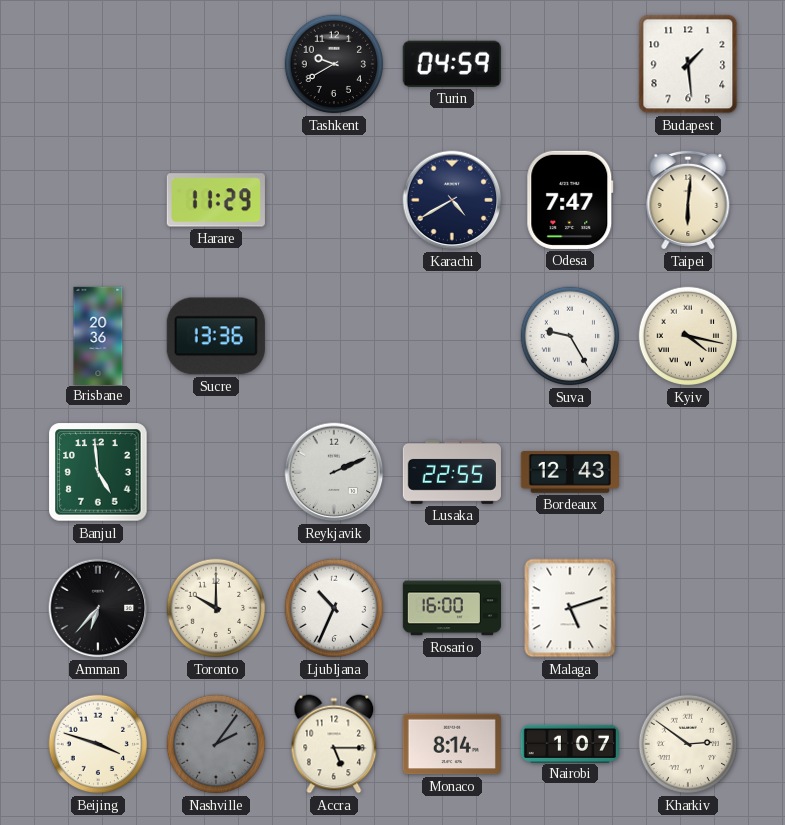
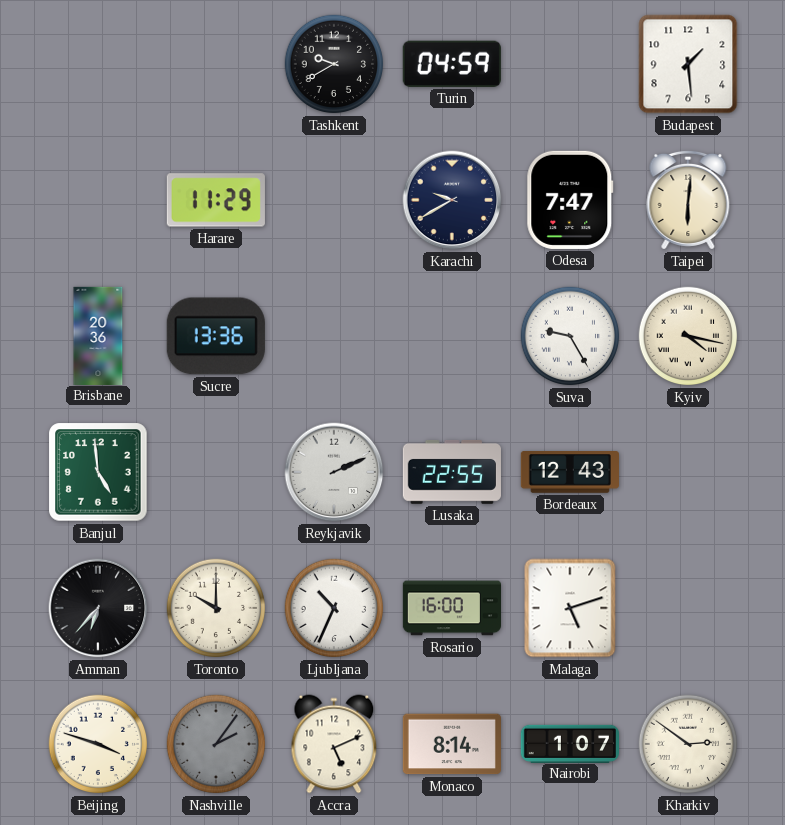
Karachi: 4:40 -> 9:40 (452, 200)
Accra: 5:15 -> 5:11 (334, 744)
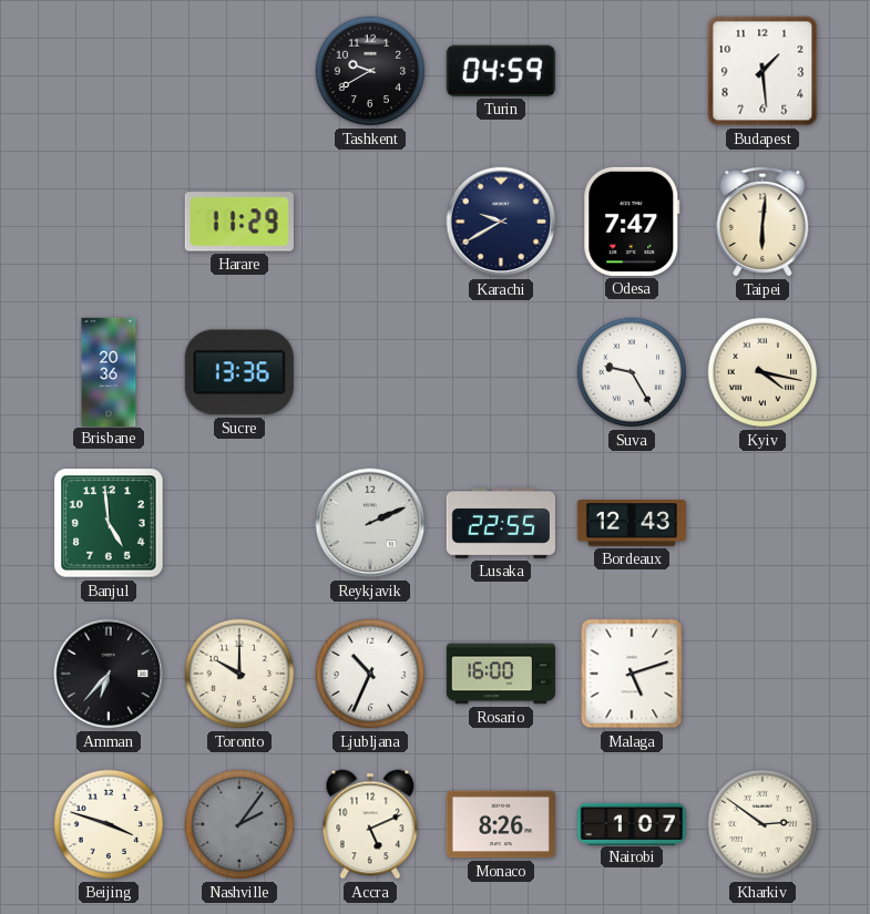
Monaco: 8:14 -> 8:26 (501, 824)
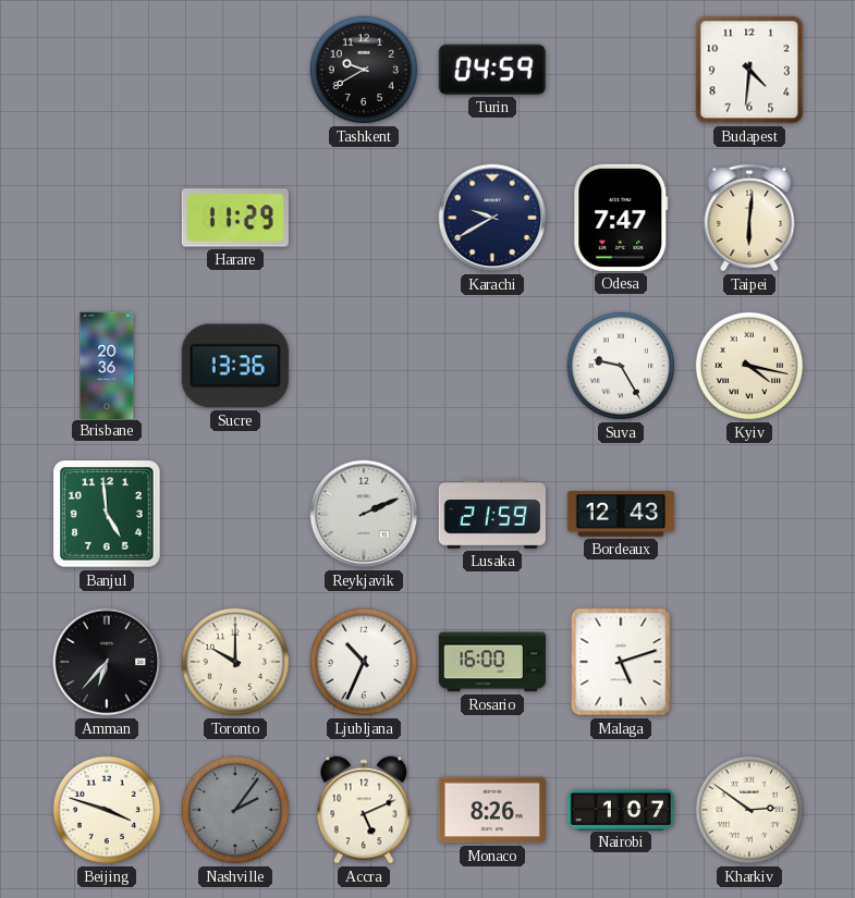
Budapest: 1:29 -> 4:31 (749, 70)
Lusaka: 22:55 -> 21:59 (492, 514)
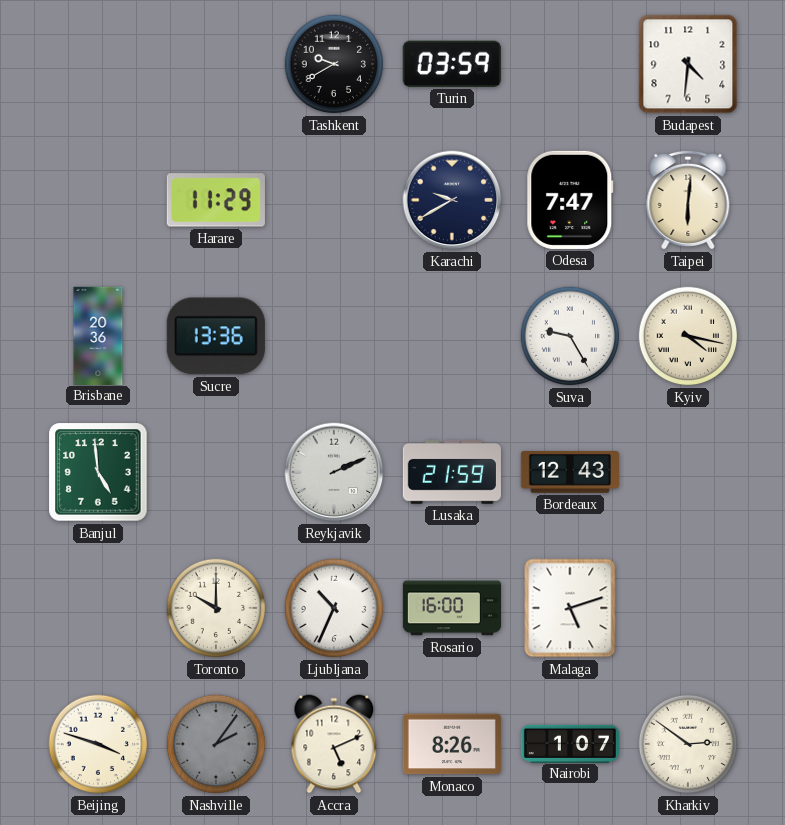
Turin: 04:59 -> 03:59 (452, 64)
Amman: 6:37 -> none (107, 662)
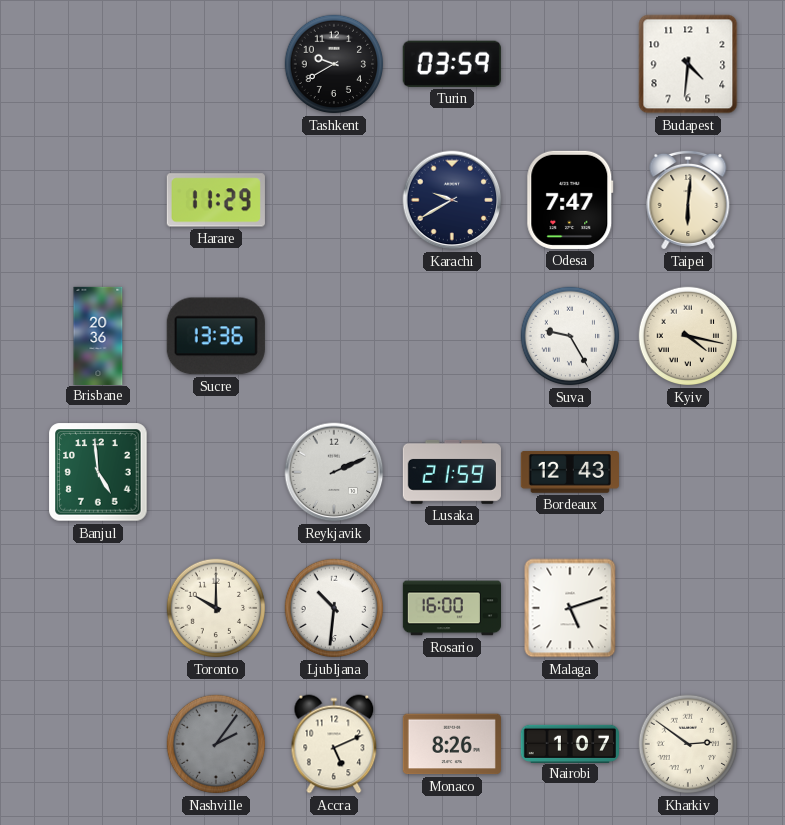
Ljubljana: 10:34 -> 10:31 (334, 608)
Beijing: 3:48 -> none (98, 744)
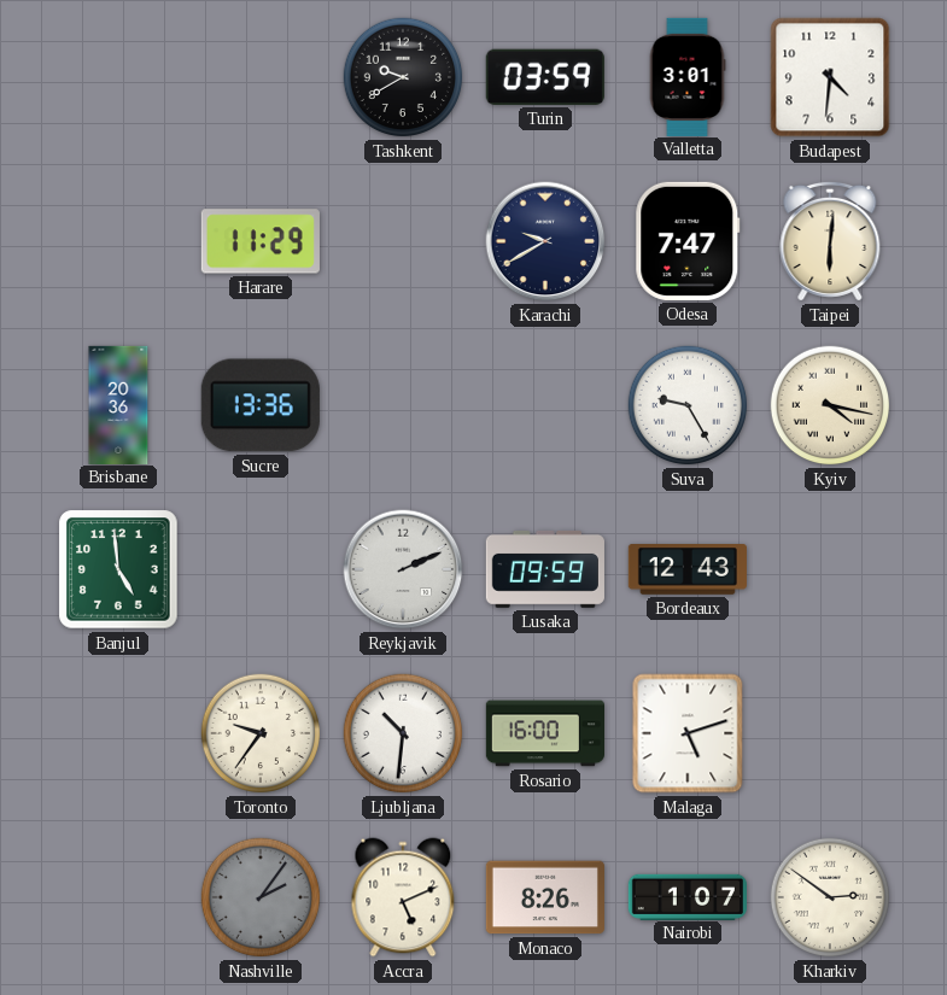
Valletta: none -> 3:01 (688, 76)
Lusaka: 21:59 -> 09:59 (545, 569)
Toronto: 10:00 -> 9:36 (261, 733)
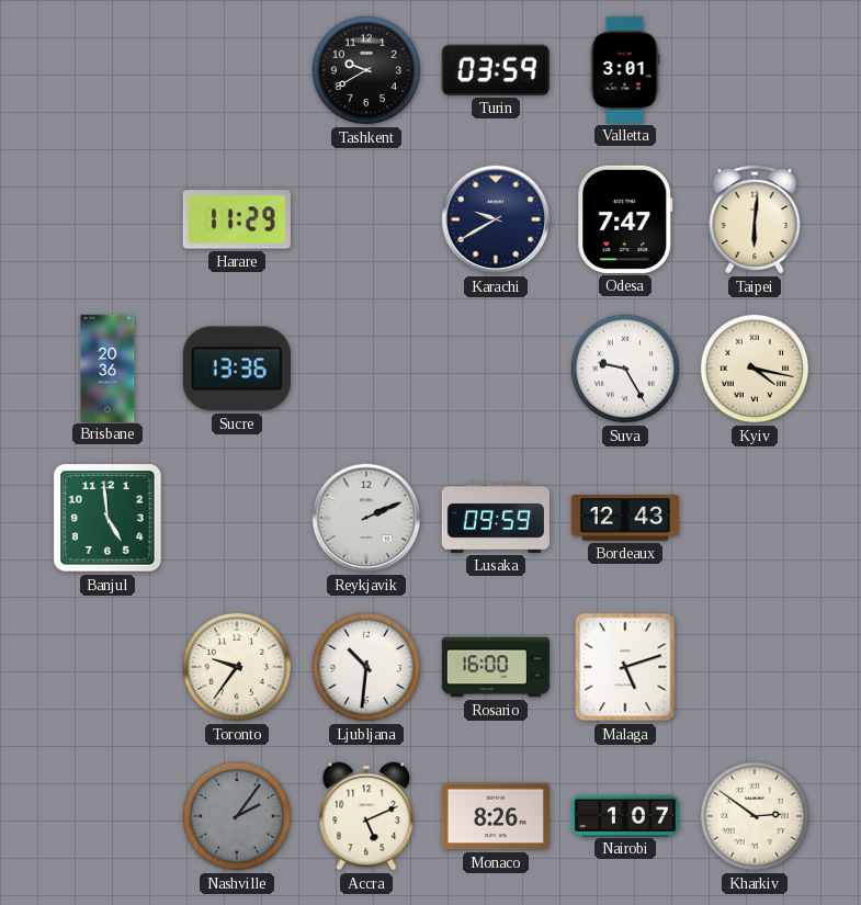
Budapest: 4:31 -> none (830, 77)
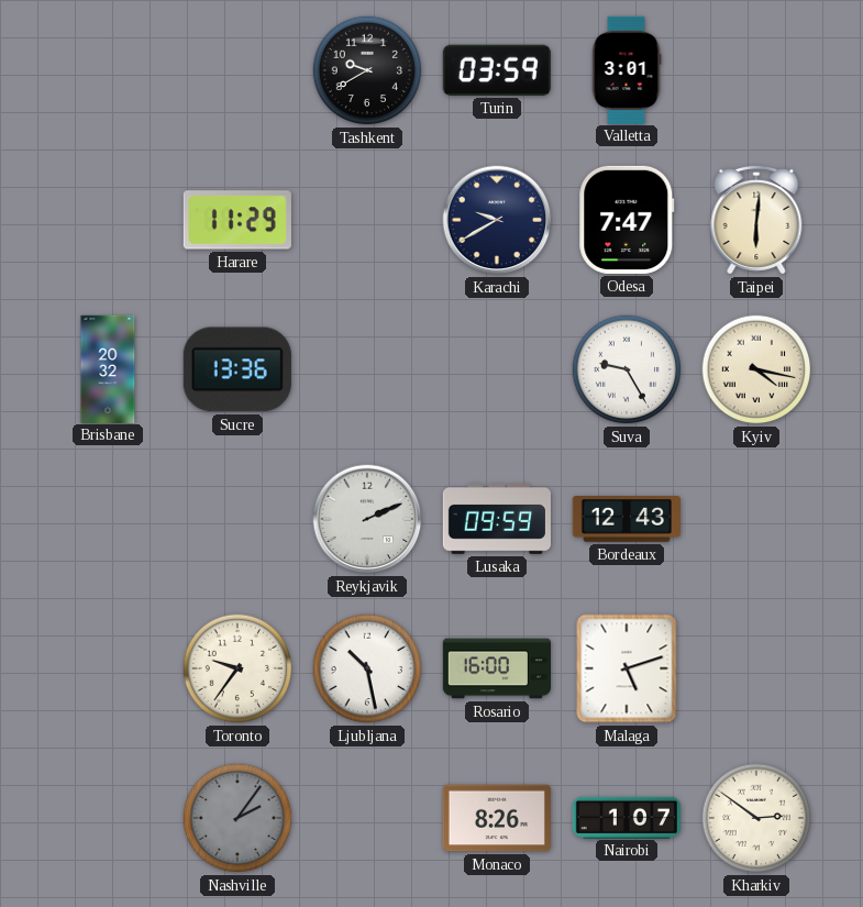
Brisbane: 20:36 -> 20:32 (108, 368)
Banjul: 4:59 -> none (107, 518)
Ljubljana: 10:31 -> 10:28 (367, 668)
Accra: 5:11 -> none (366, 816)
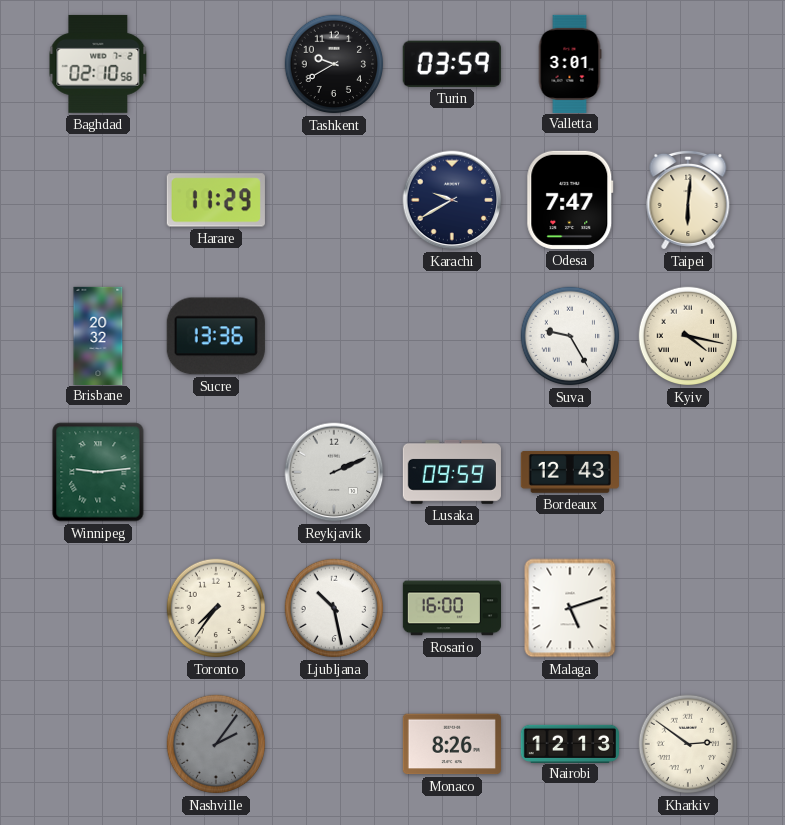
Baghdad: none -> 02:10 (98, 64)
Winnipeg: none -> 9:14 (98, 472)
Toronto: 9:36 -> 7:36 (216, 608)
Nairobi: 1:07 -> 12:13 (569, 743)
